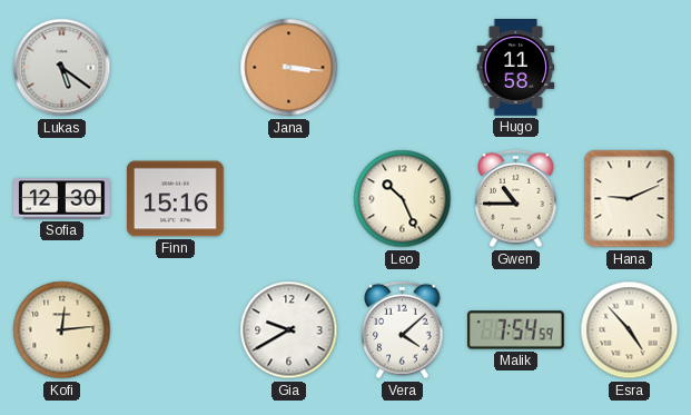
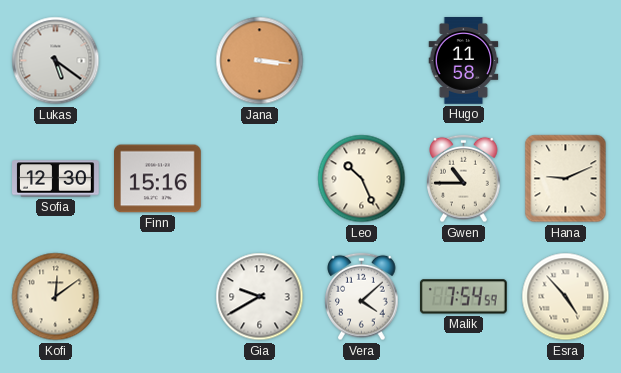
Kofi: 12:14 -> 12:09 (56, 297)
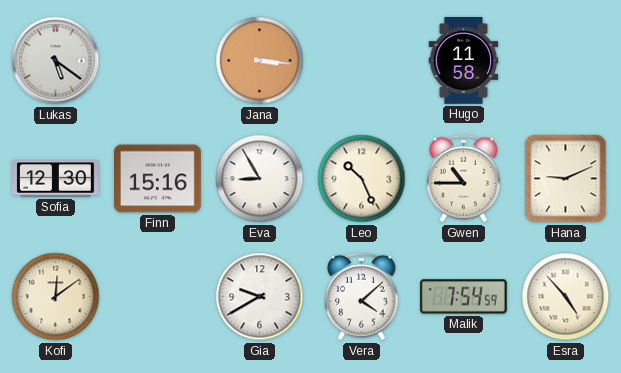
Eva: none -> 8:55 (260, 179)
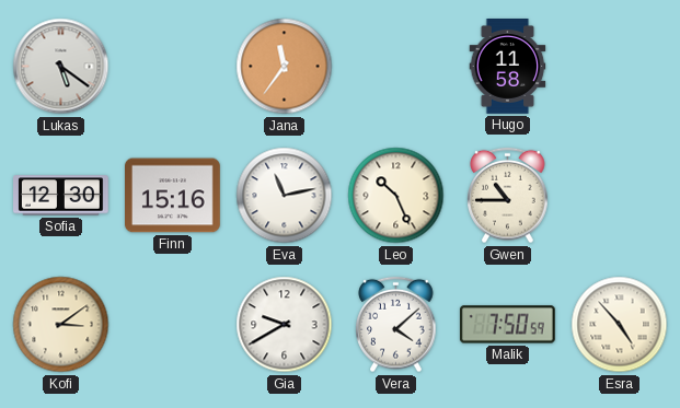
Jana: 3:16 -> 11:36 (285, 67)
Eva: 8:55 -> 11:13 (285, 196)
Hana: 9:11 -> none (566, 179)
Kofi: 12:09 -> 3:09 (61, 325)
Malik: 7:54 -> 7:50 (507, 325)
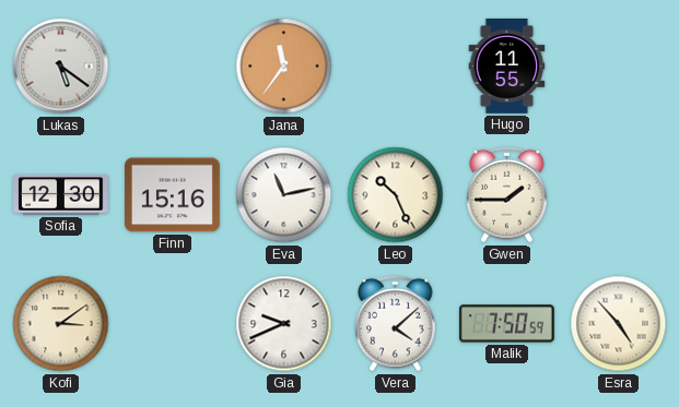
Hugo: 11:58 -> 11:55 (507, 67)
Gwen: 10:45 -> 1:45 (507, 195)
Gia: 9:40 -> 9:41 (284, 324)
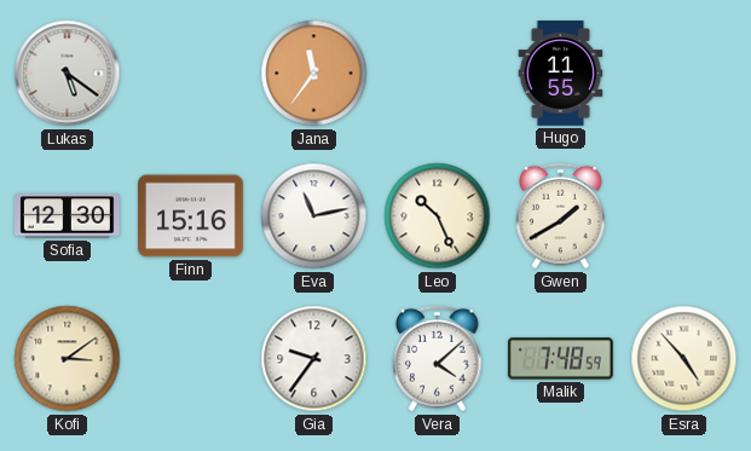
Gwen: 1:45 -> 1:40 (561, 216)
Gia: 9:41 -> 9:36 (314, 359)
Malik: 7:50 -> 7:48 (560, 359)
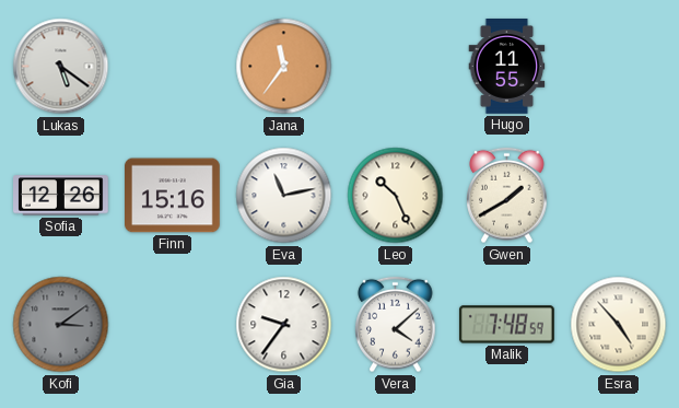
Sofia: 12:30 -> 12:26 (61, 196)
Kofi dial: cream -> grey (61, 325)
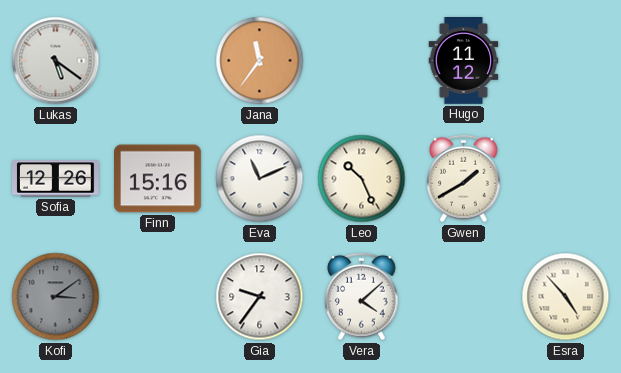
Hugo: 11:55 -> 11:12 (464, 61)
Eva: 11:13 -> 11:11 (260, 179)
Malik: 7:48 -> none (506, 325)
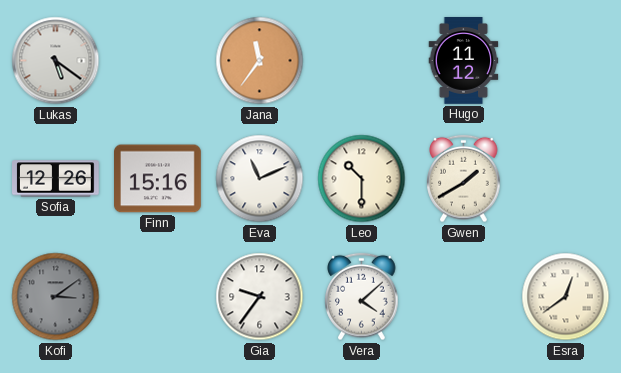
Leo: 10:26 -> 10:30 (362, 179)
Esra: 4:53 -> 12:39 (566, 297)
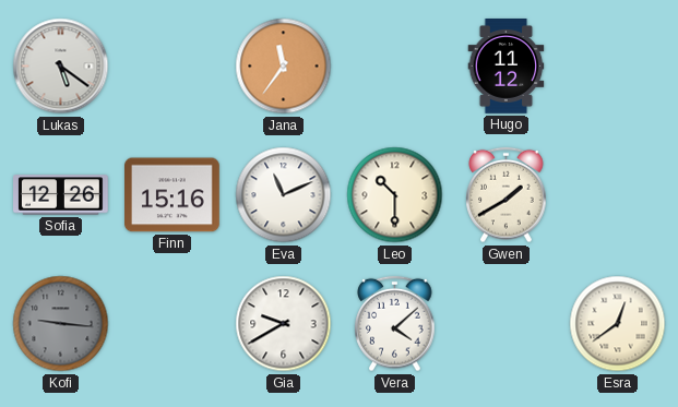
Kofi: 3:09 -> 9:16 (61, 324)
Gia: 9:36 -> 9:40 (284, 324)
